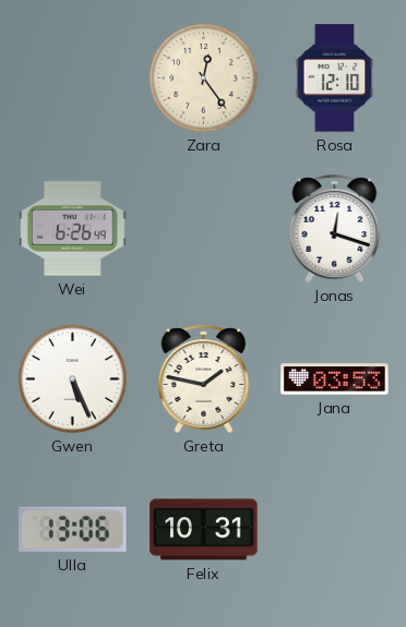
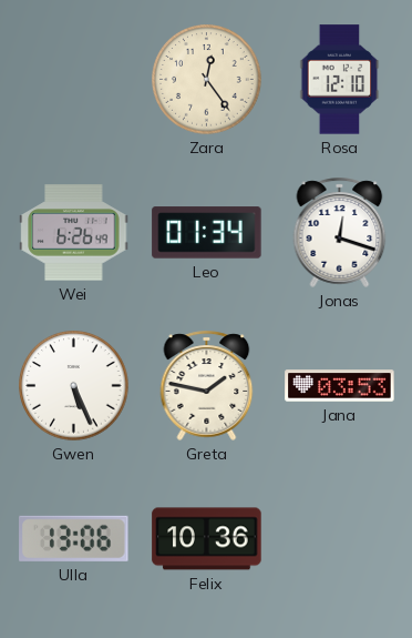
Leo: none -> 01:34 (207, 233)
Felix: 10:31 -> 10:36 (207, 539)
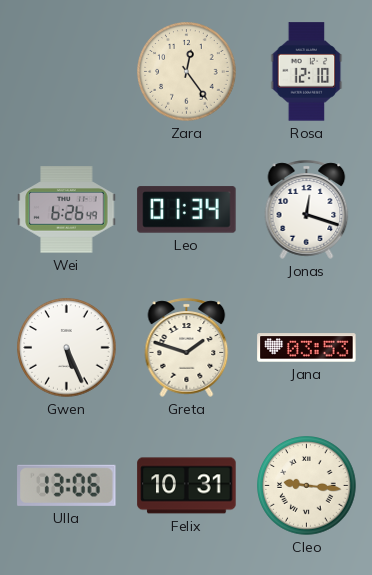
Greta: 1:47 -> 1:48 (187, 347)
Felix: 10:36 -> 10:31 (187, 486)
Cleo: none -> 9:16 (307, 486)
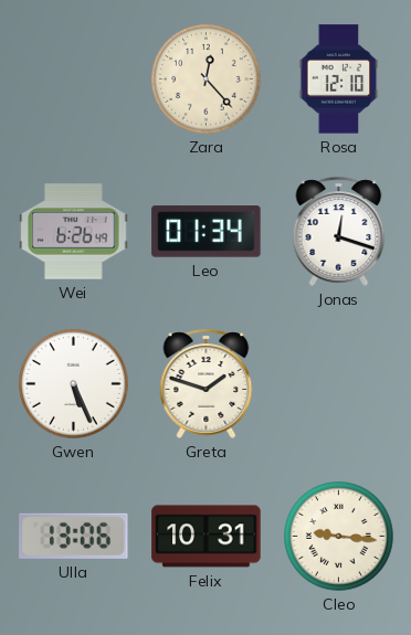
Zara: 12:24 -> 12:23 (207, 80)
Jana: 03:53 -> none (307, 348)
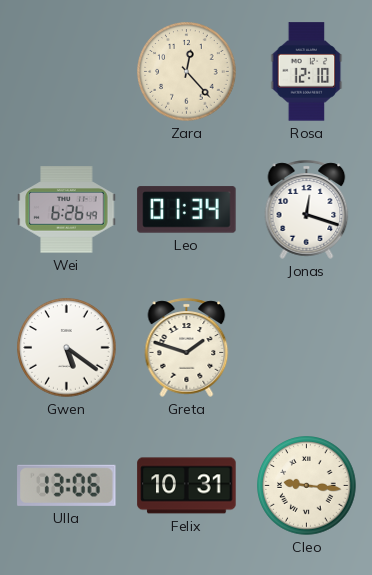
Gwen: 5:26 -> 5:21 (67, 348)
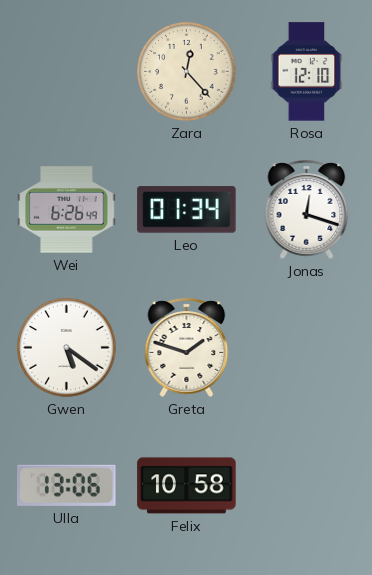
Felix: 10:31 -> 10:58 (187, 486)
Cleo: 9:16 -> none (307, 486)
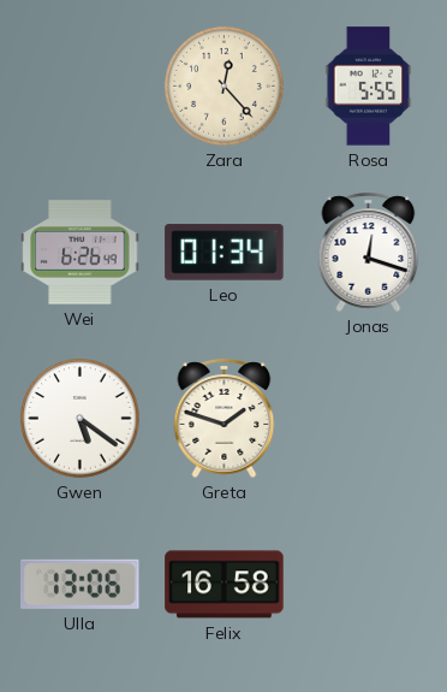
Rosa: 12:10 -> 5:55 (369, 87)
Felix: 10:58 -> 16:58 (225, 585)
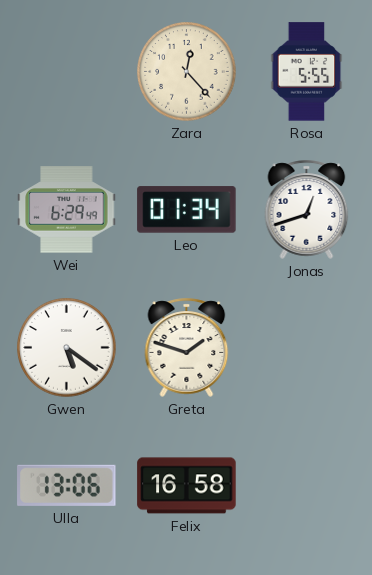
Wei: 6:26 -> 6:29 (67, 210)
Jonas: 12:18 -> 12:42 (307, 209)
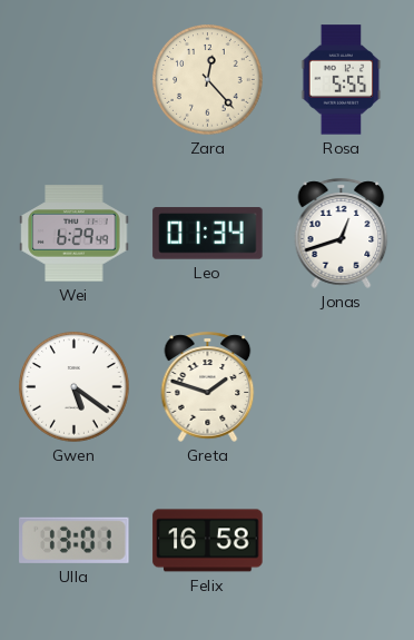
Ulla: 13:06 -> 13:01 (75, 540)
